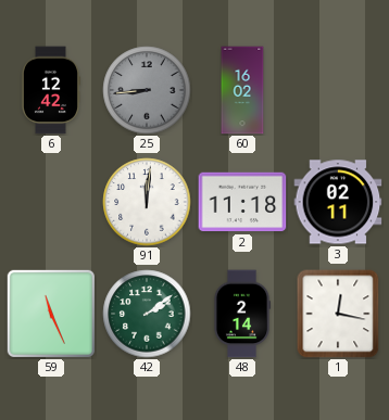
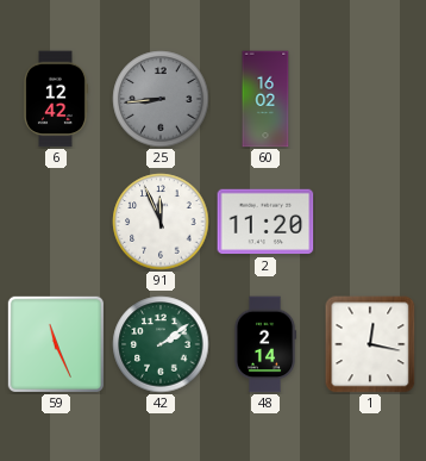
91: 12:01 -> 11:56 (161, 222)
2: 11:18 -> 11:20 (265, 222)
3: 02:11 -> none (338, 202)
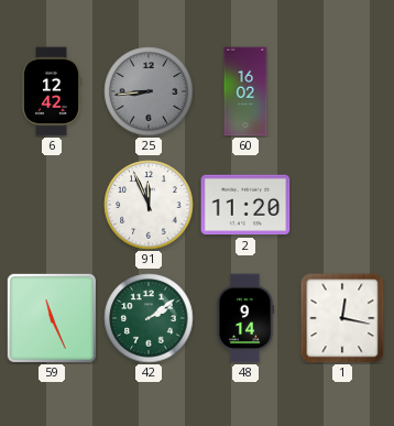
48: 2:14 -> 9:14 (245, 318)
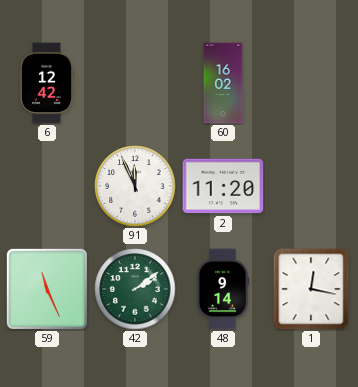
25: 8:44 -> none (149, 91)
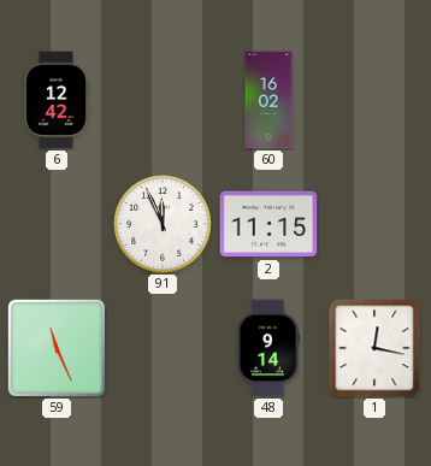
2: 11:20 -> 11:15 (268, 224)
42: 2:09 -> none (135, 289)
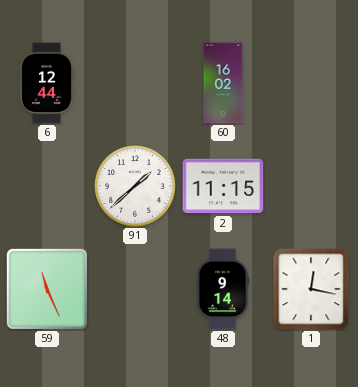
6: 12:42 -> 12:44 (47, 83)
91: 11:56 -> 1:38 (135, 186)
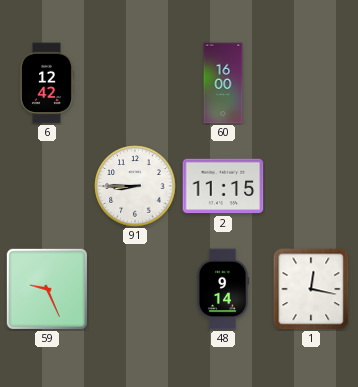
6: 12:44 -> 12:42 (47, 83)
60: 16:02 -> 16:00 (223, 83)
91: 1:38 -> 8:45 (135, 186)
59: 11:26 -> 9:26 (47, 289)
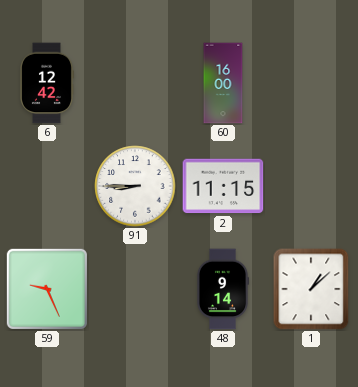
1: 12:17 -> 1:08 (311, 289)
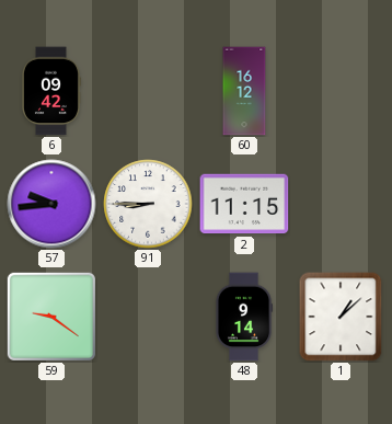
6: 12:42 -> 09:42 (51, 91)
60: 16:00 -> 16:12 (244, 91)
57: none -> 9:44 (51, 204)
59: 9:26 -> 9:21 (51, 317)
